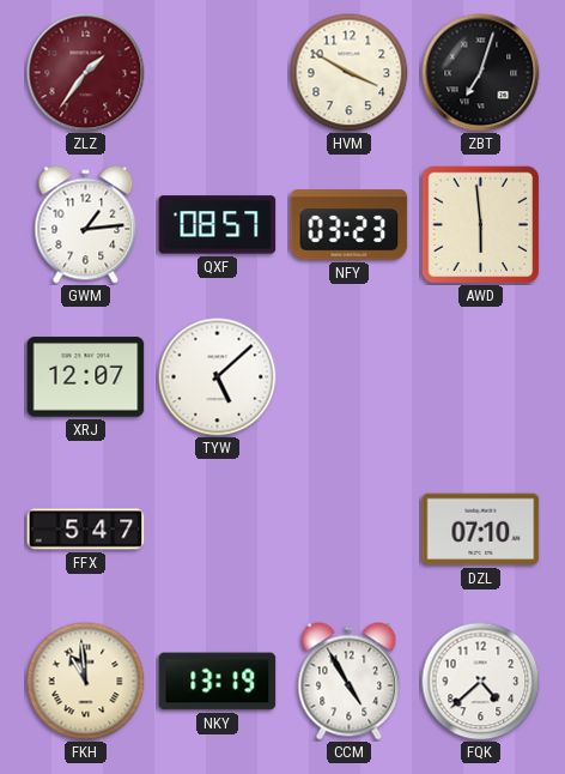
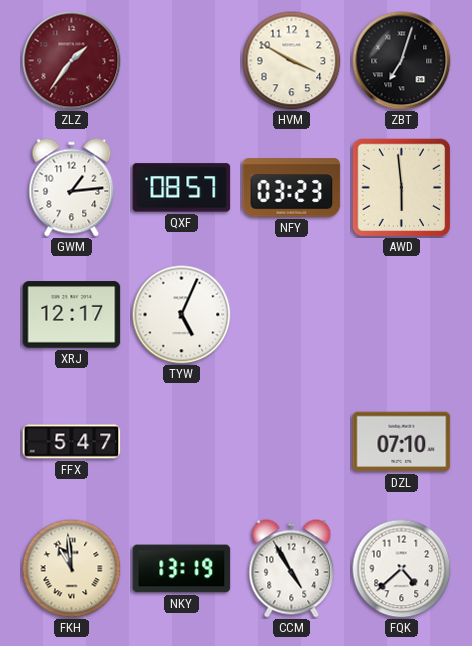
XRJ: 12:07 -> 12:17 (72, 315)
TYW: 5:08 -> 5:04 (182, 315)
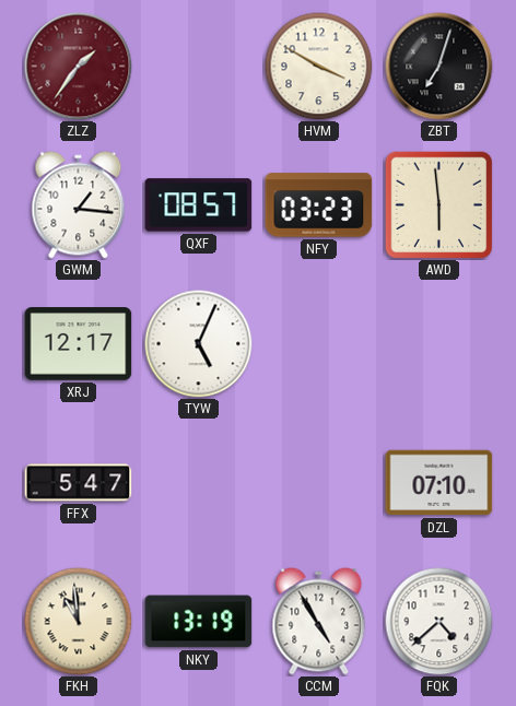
GWM: 1:14 -> 1:16 (79, 205)
